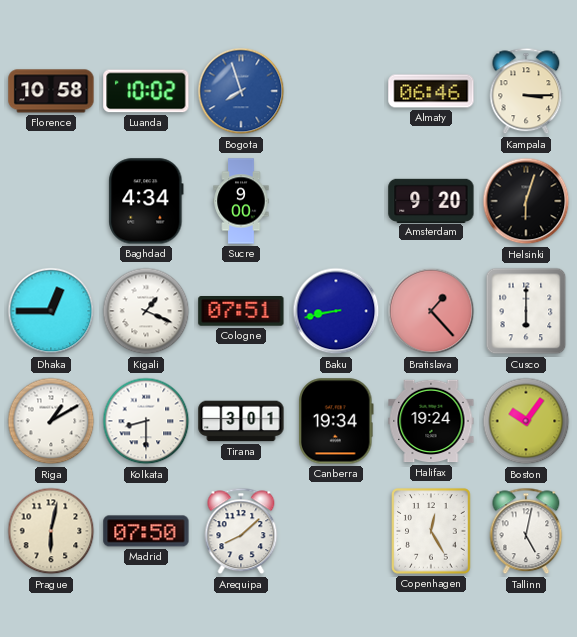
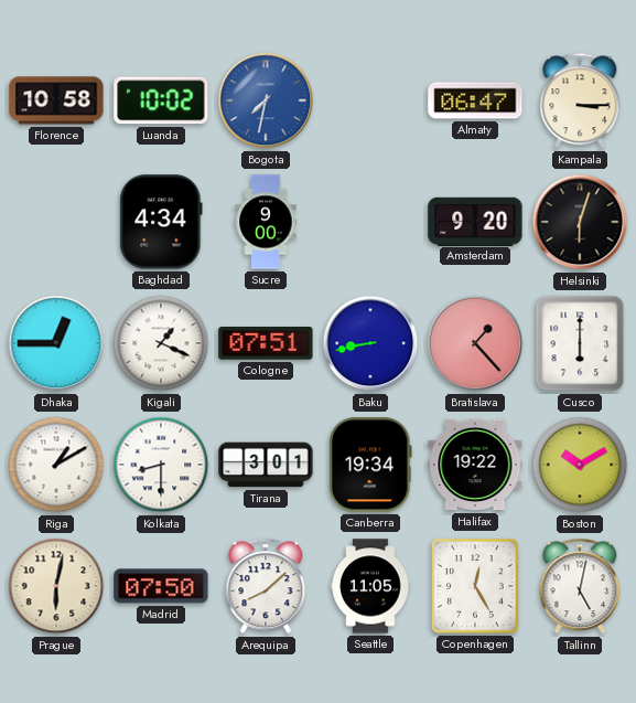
Bogota: 7:57 -> 7:32 (266, 100)
Almaty: 06:46 -> 06:47 (475, 100)
Halifax: 19:24 -> 19:22 (475, 465)
Boston: 10:06 -> 10:10 (580, 465)
Seattle: none -> 11:05 (370, 586)
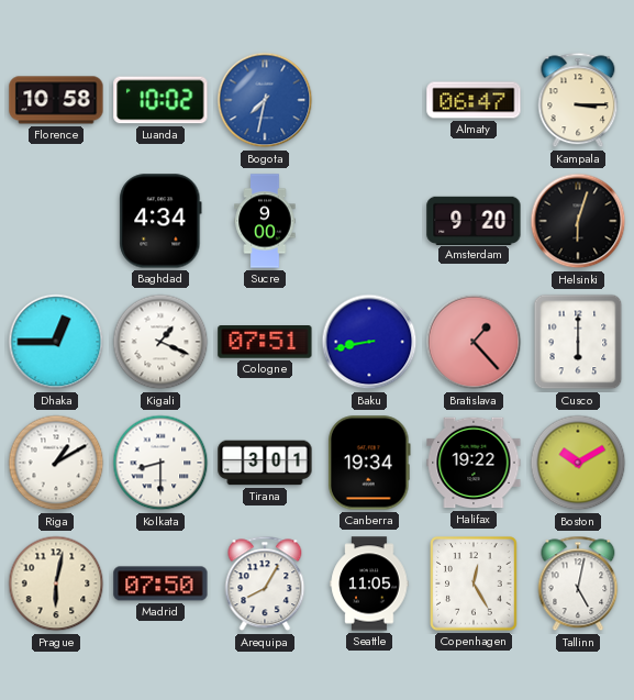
Arequipa: 8:08 -> 8:05 (265, 584)
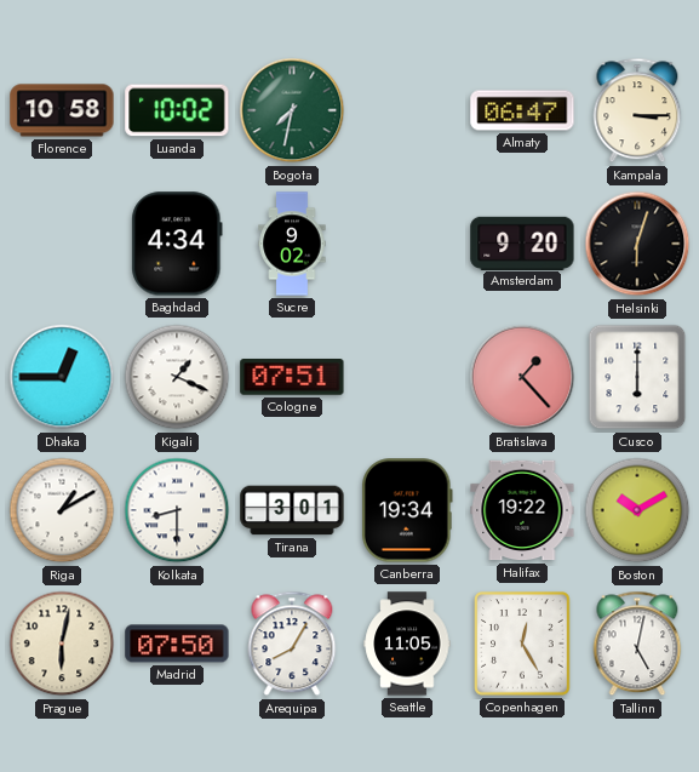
Bogota dial: blue -> green (292, 110)
Sucre: 9:00 -> 9:02 (292, 244)
Baku: 8:43 -> none (369, 342)
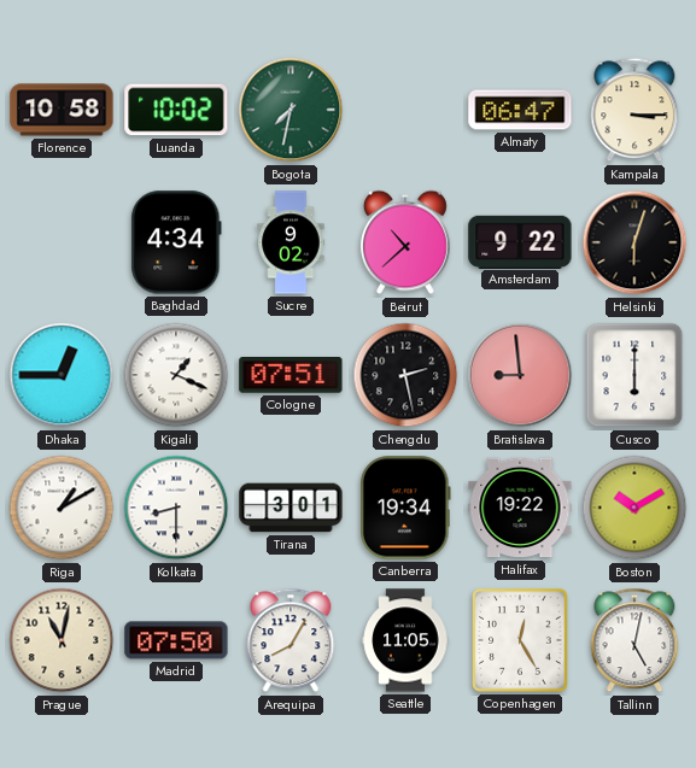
Beirut: none -> 10:38 (405, 242)
Amsterdam: 9:20 -> 9:22 (520, 241)
Chengdu: none -> 2:28 (405, 375)
Bratislava: 1:23 -> 8:59 (520, 375)
Prague: 6:02 -> 11:02 (62, 640)
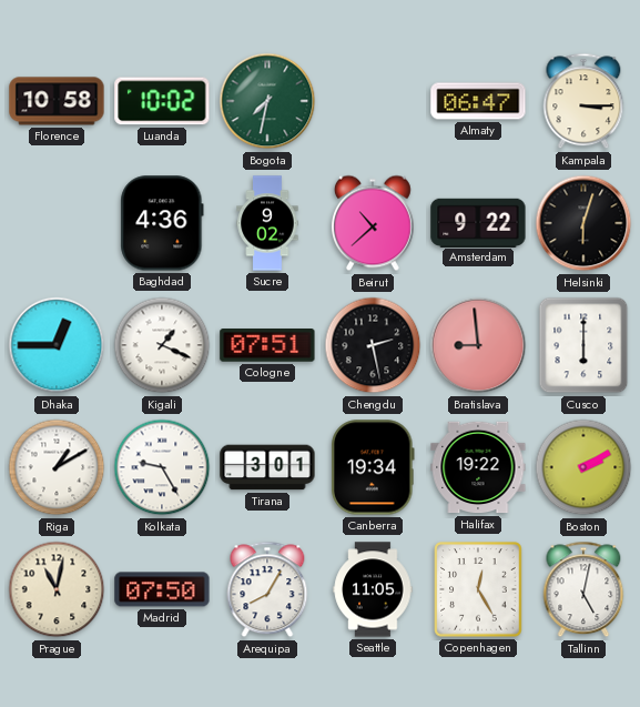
Baghdad: 4:34 -> 4:36 (162, 223)
Kolkata: 8:30 -> 9:25 (162, 467)
Boston: 10:10 -> 2:10 (583, 467)
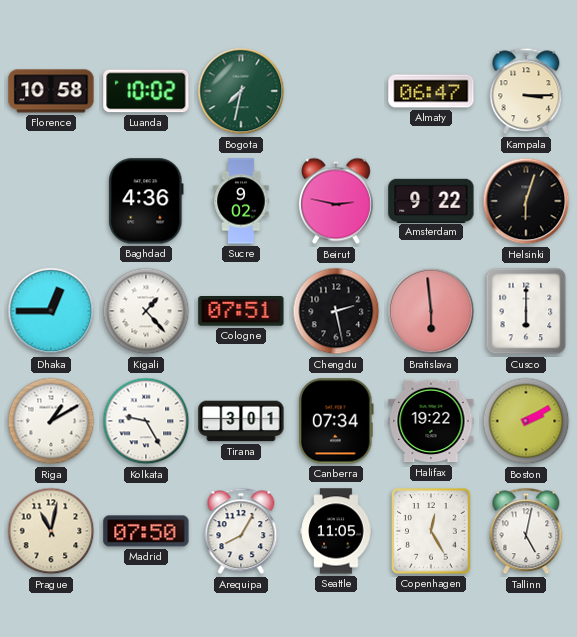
Beirut: 10:38 -> 2:47 (336, 201)
Kigali: 1:19 -> 1:23 (146, 311)
Bratislava: 8:59 -> 5:59 (431, 311)
Canberra: 19:34 -> 07:34 (337, 421)
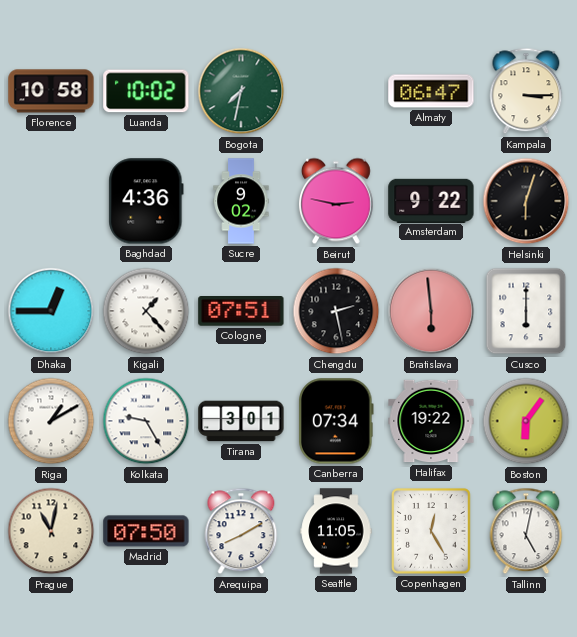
Boston: 2:10 -> 6:06 (526, 421)
Arequipa: 8:05 -> 8:10 (241, 531)
